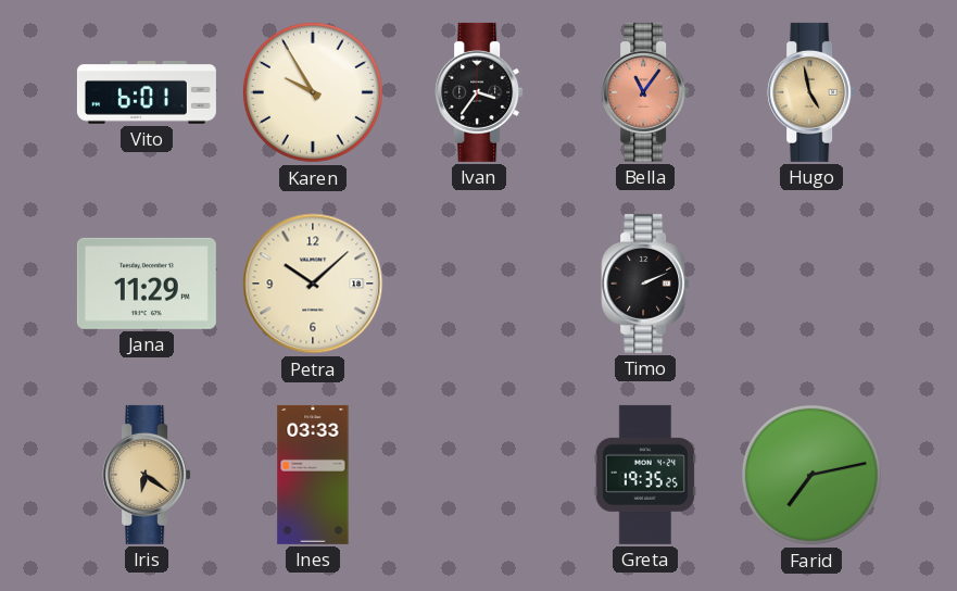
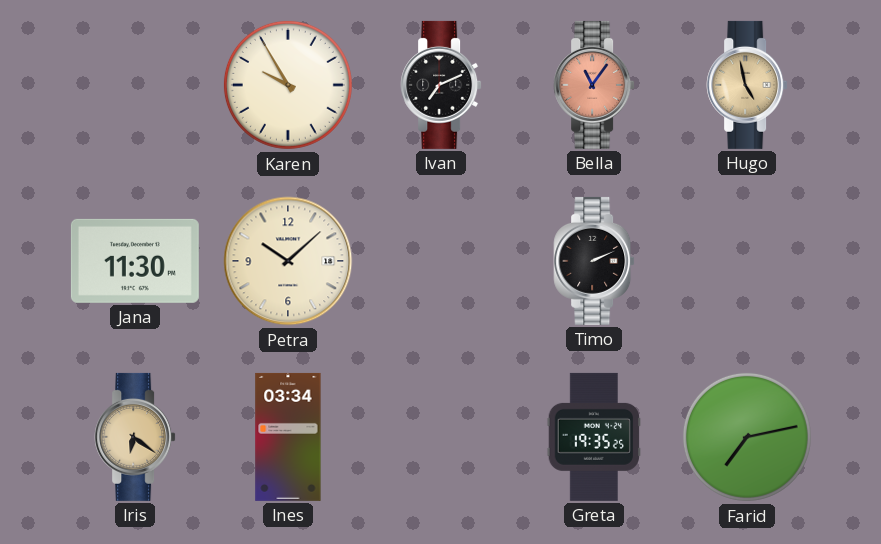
Vito: 6:01 -> none (147, 92)
Ivan: 3:36 -> 7:11 (441, 85)
Jana: 11:29 -> 11:30 (135, 261)
Ines: 03:33 -> 03:34 (288, 437)
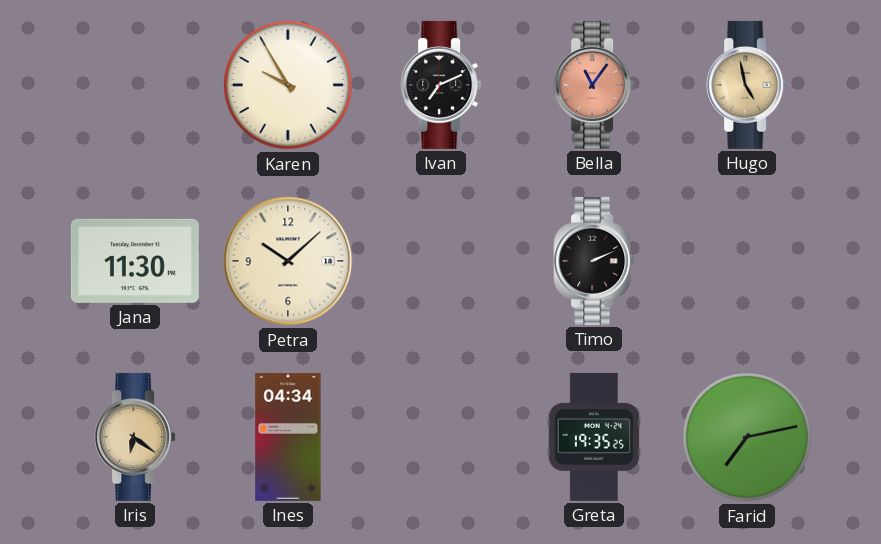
Ines: 03:34 -> 04:34 (288, 437)
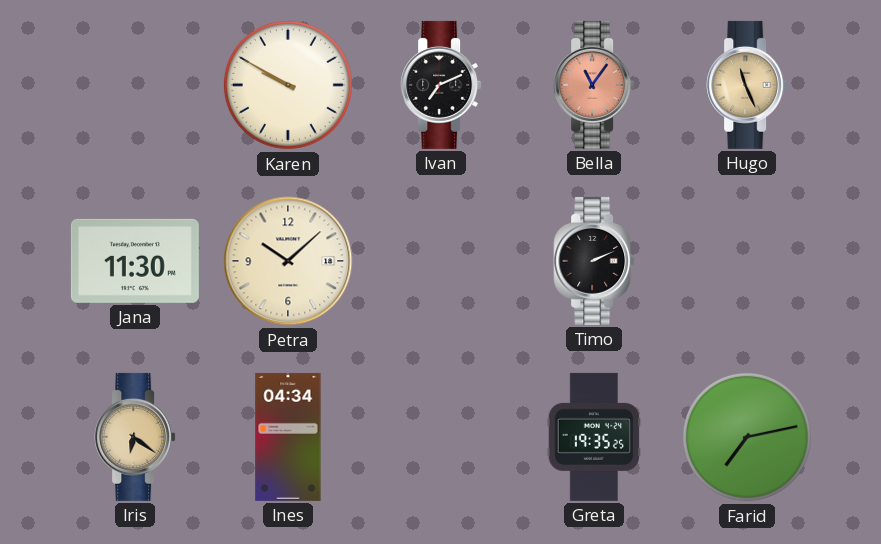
Karen: 9:55 -> 9:50 (288, 85)
Hugo: 4:58 -> 11:26 (747, 85)
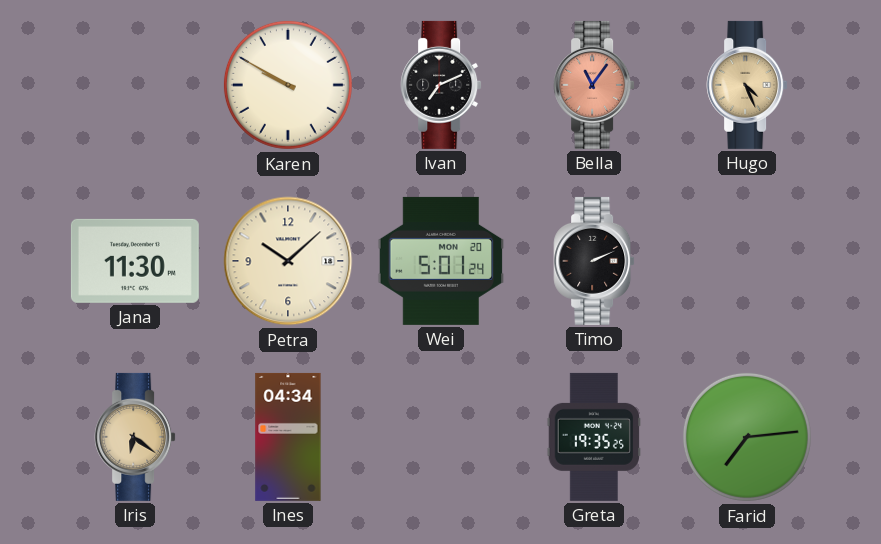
Hugo: 11:26 -> 4:26 (747, 85)
Wei: none -> 5:01 (441, 261)
Farid: 7:13 -> 7:14 (747, 437)
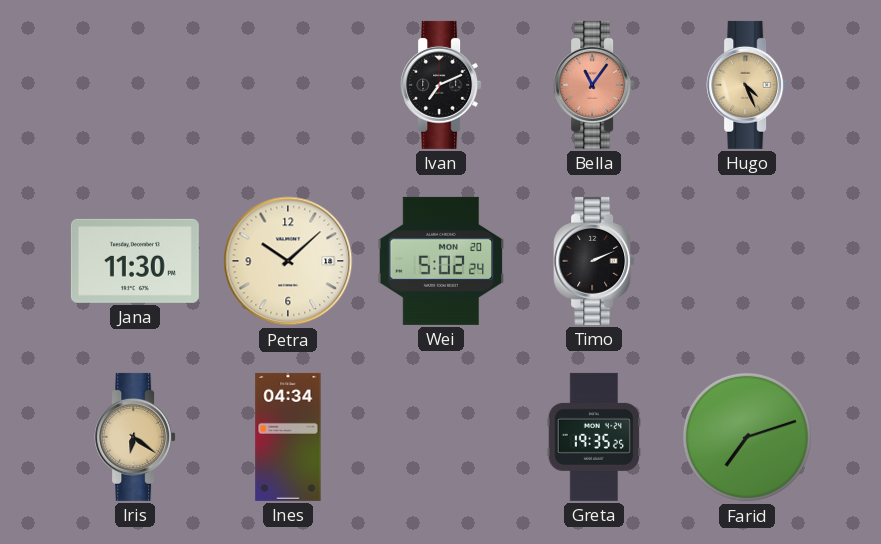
Karen: 9:50 -> none (288, 85)
Wei: 5:01 -> 5:02 (441, 261)
Farid: 7:14 -> 7:12 (747, 437)
